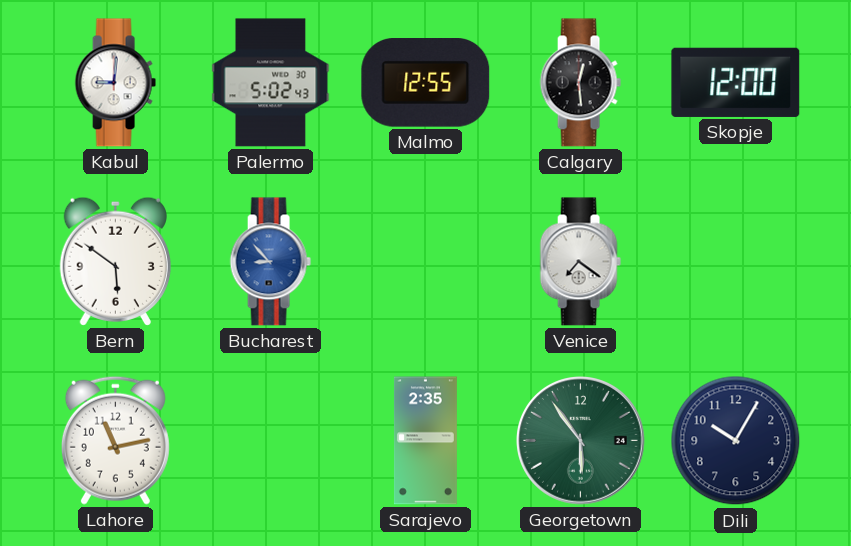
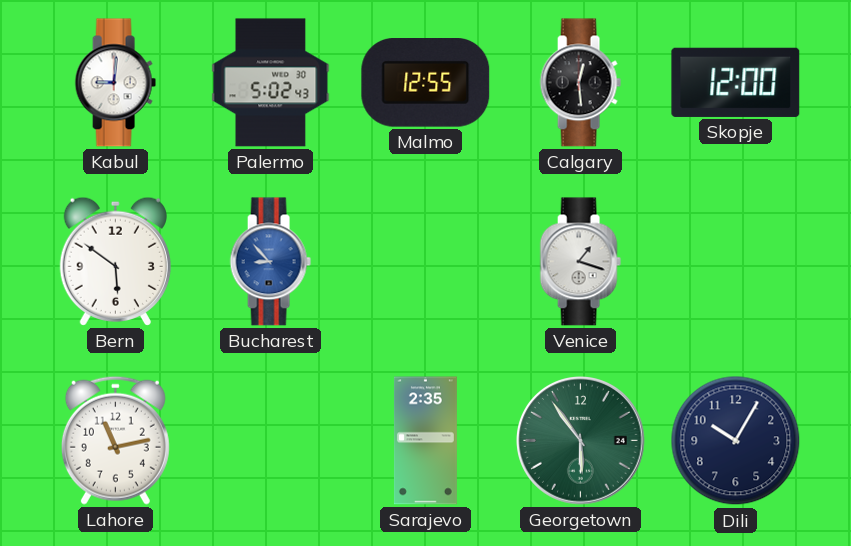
Venice: 7:21 -> 1:18 (580, 262)
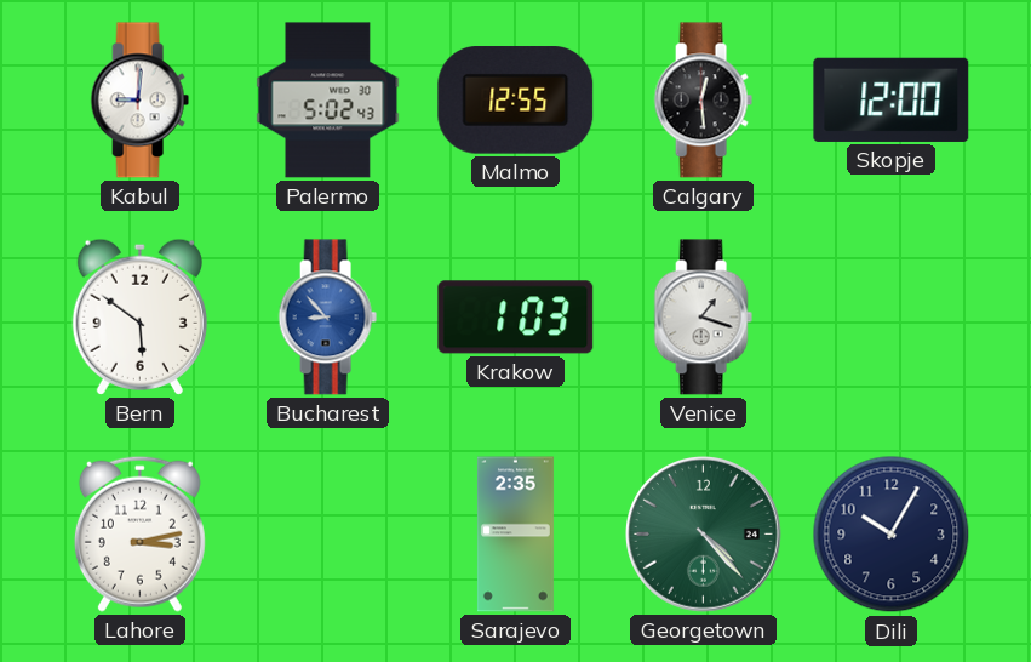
Krakow: none -> 1:03 (516, 318)
Lahore: 11:13 -> 3:13 (139, 533)
Georgetown: 5:54 -> 4:23 (704, 535)
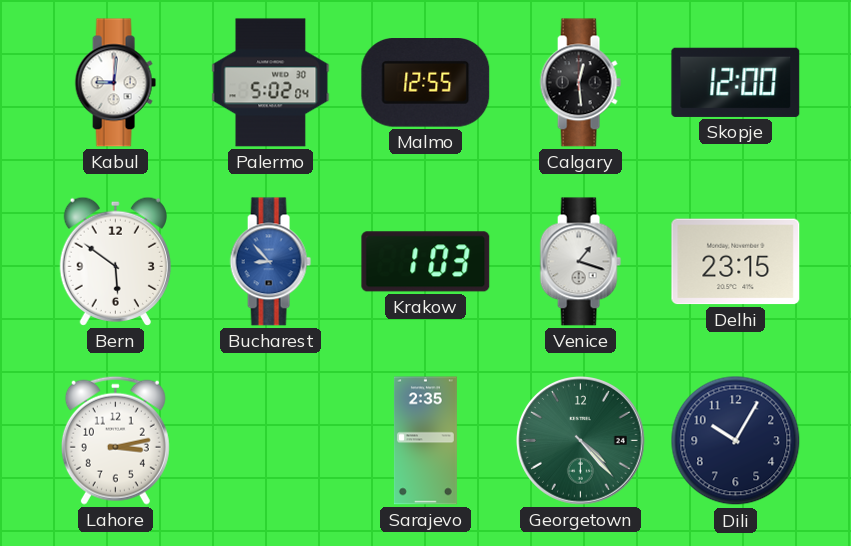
Palermo: 5:02:43 -> 5:02:04 (271, 83)
Delhi: none -> 23:15 (736, 262)
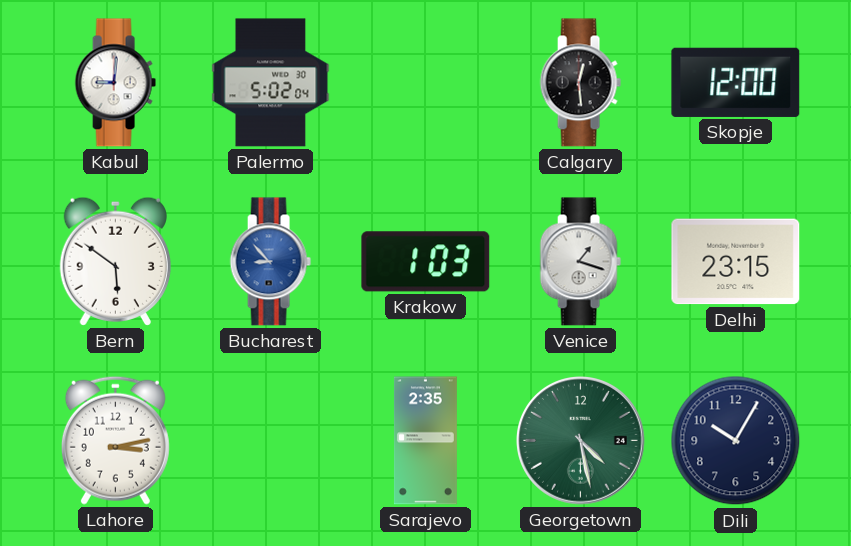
Malmo: 12:55 -> none (426, 83)
Georgetown: 4:23 -> 4:28 (581, 441)
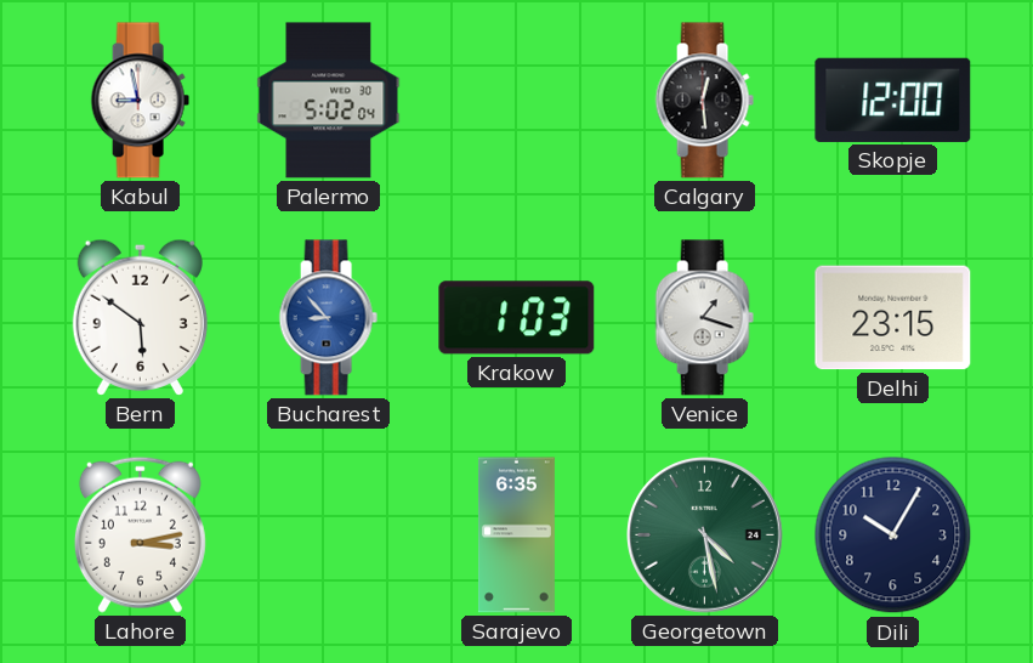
Kabul: 9:01 -> 8:58 (140, 101)
Sarajevo: 2:35 -> 6:35 (516, 535)
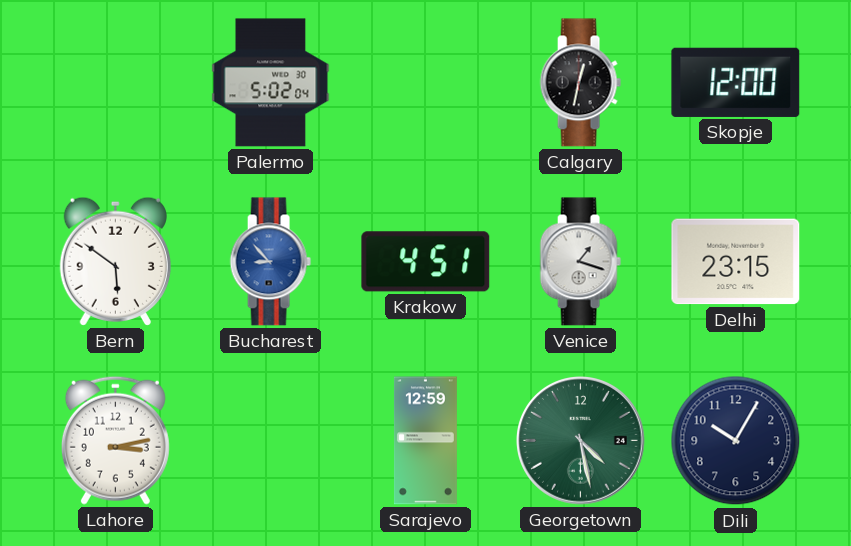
Kabul: 8:58 -> none (140, 101)
Calgary: 12:29 -> 12:32 (580, 83)
Krakow: 1:03 -> 4:51 (426, 262)
Sarajevo: 6:35 -> 12:59 (425, 441)
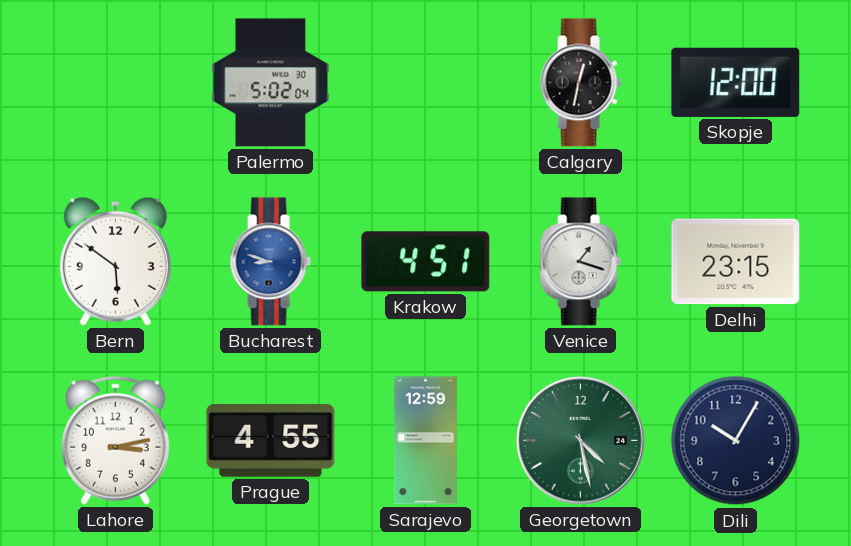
Bucharest: 8:53 -> 8:48 (270, 262)
Prague: none -> 4:55 (271, 441)
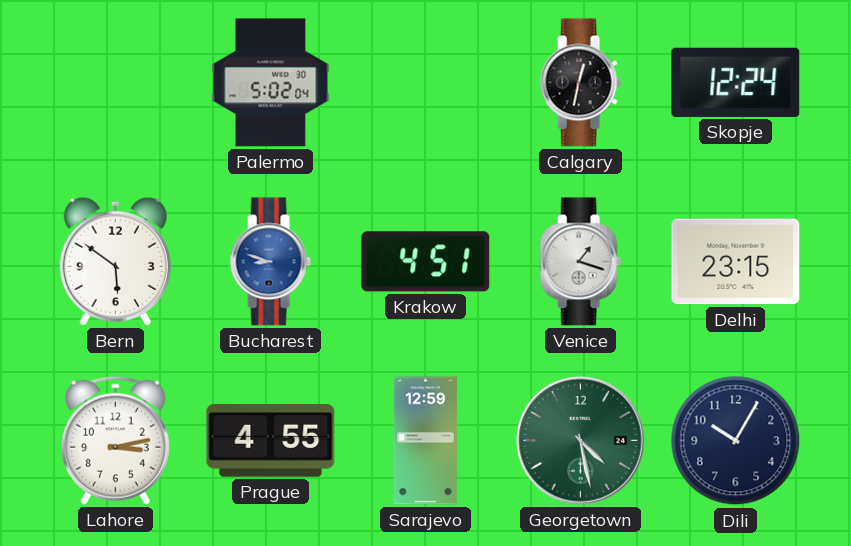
Skopje: 12:00 -> 12:24 (736, 82)
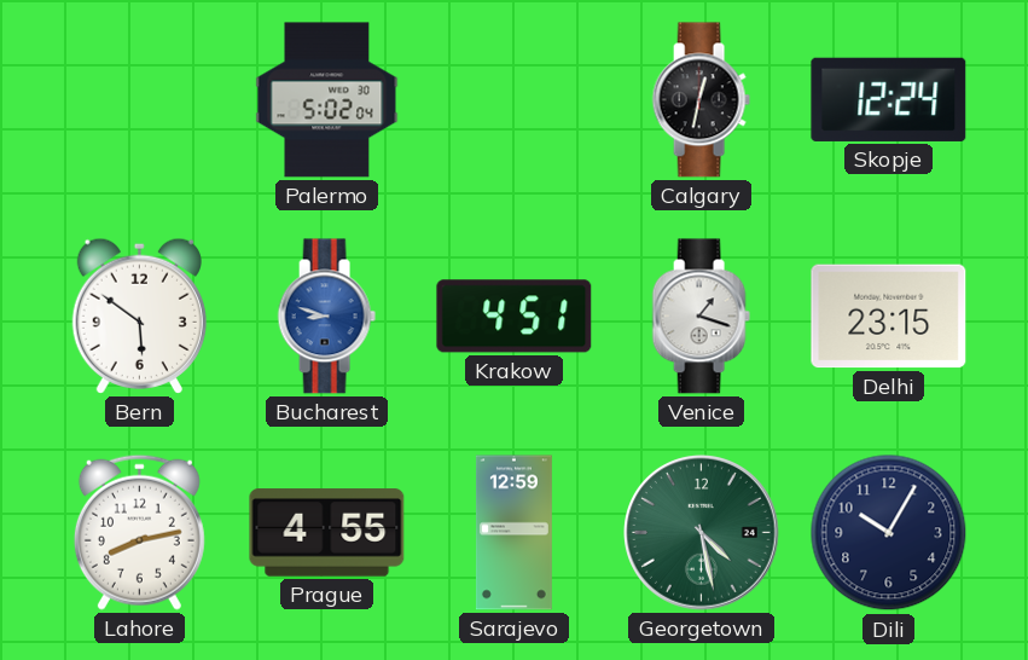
Lahore: 3:13 -> 8:13 (139, 532)
